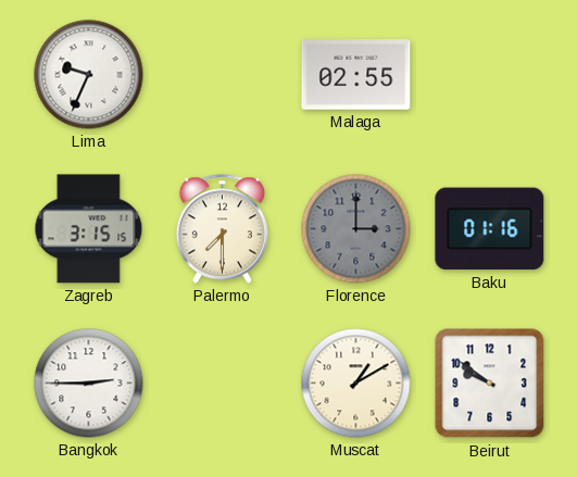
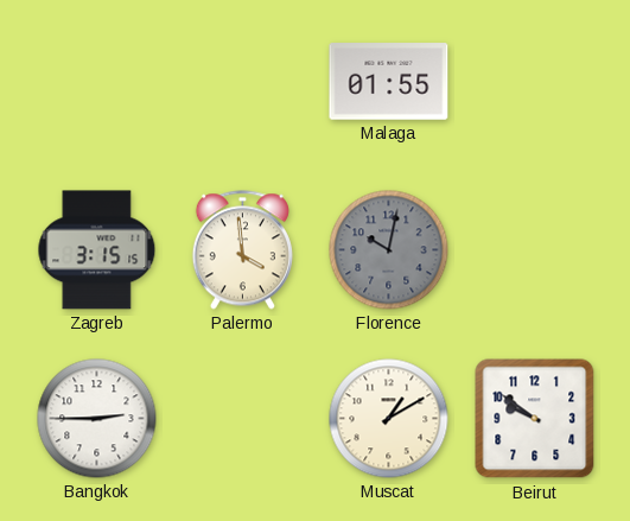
Lima: 9:34 -> none (89, 75)
Malaga: 02:55 -> 01:55 (389, 82)
Palermo: 7:30 -> 3:59 (242, 250)
Florence: 3:00 -> 10:02 (389, 250)
Baku: 01:16 -> none (490, 229)
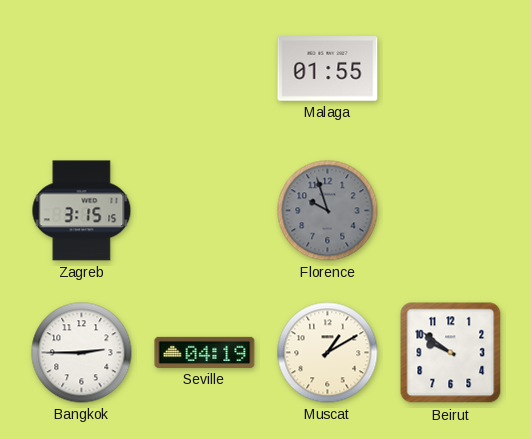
Palermo: 3:59 -> none (242, 250)
Florence: 10:02 -> 9:57 (328, 211)
Seville: none -> 04:19 (205, 352)
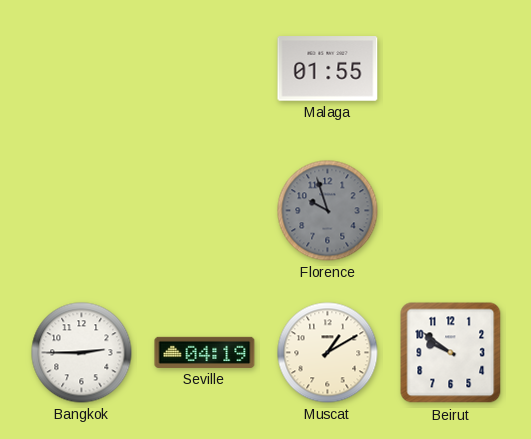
Zagreb: 3:15 -> none (82, 211)
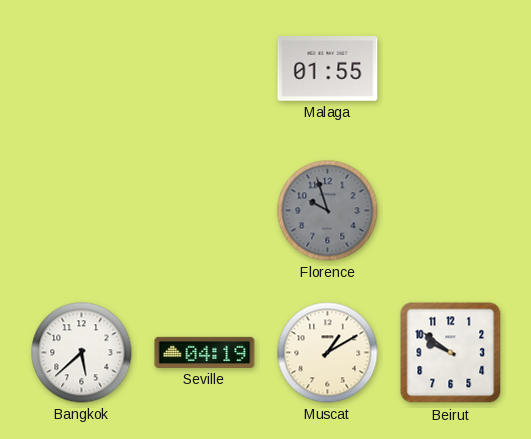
Bangkok: 2:45 -> 5:38 (82, 353)
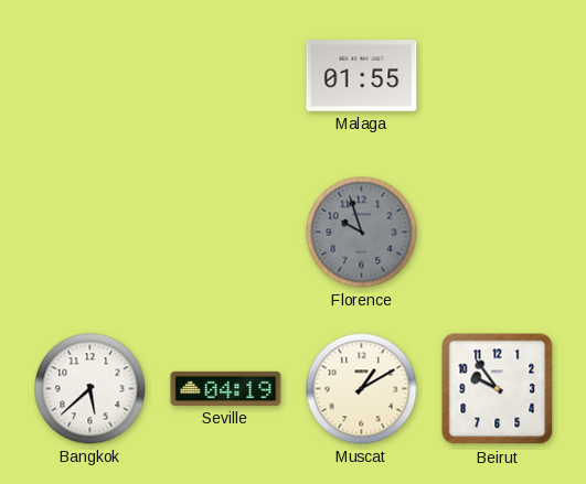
Beirut: 9:51 -> 9:54 (498, 389)
